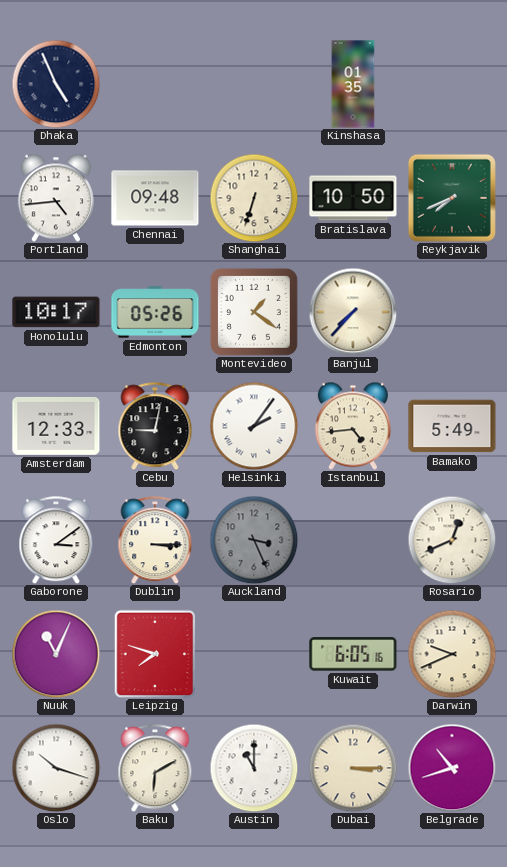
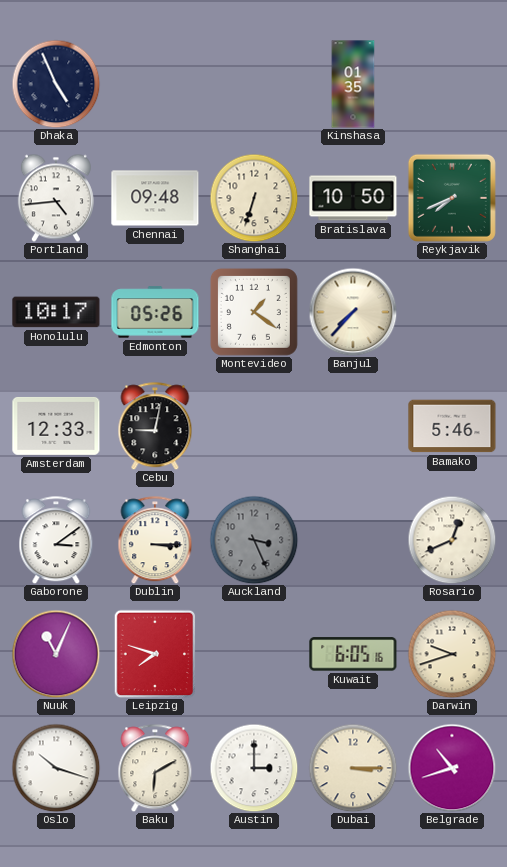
Helsinki: 2:06 -> none (254, 426)
Istanbul: 4:44 -> none (353, 426)
Bamako: 5:49 -> 5:46 (452, 426)
Darwin: 9:41 -> 9:42 (452, 654)
Austin: 11:00 -> 3:00 (254, 768)
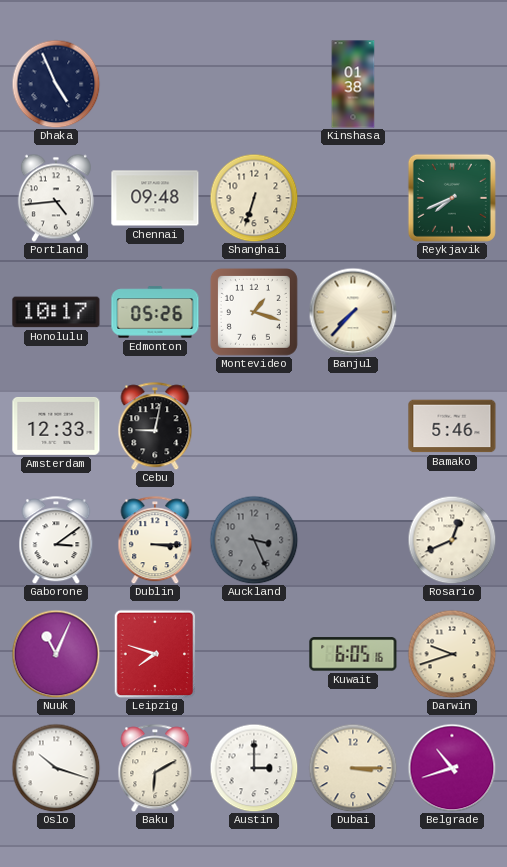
Kinshasa: 01:35 -> 01:38 (353, 84)
Bratislava: 10:50 -> none (353, 198)
Montevideo: 1:21 -> 1:18 (254, 312)
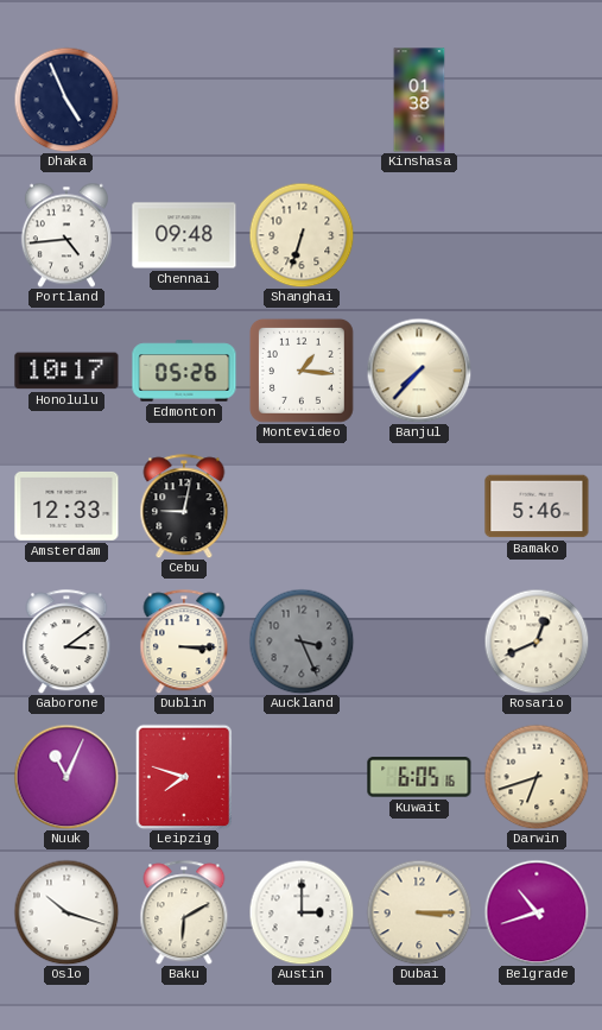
Reykjavik: 7:41 -> none (452, 198)
Montevideo: 1:18 -> 1:16 (302, 371)
Darwin: 9:42 -> 6:42 (537, 777)
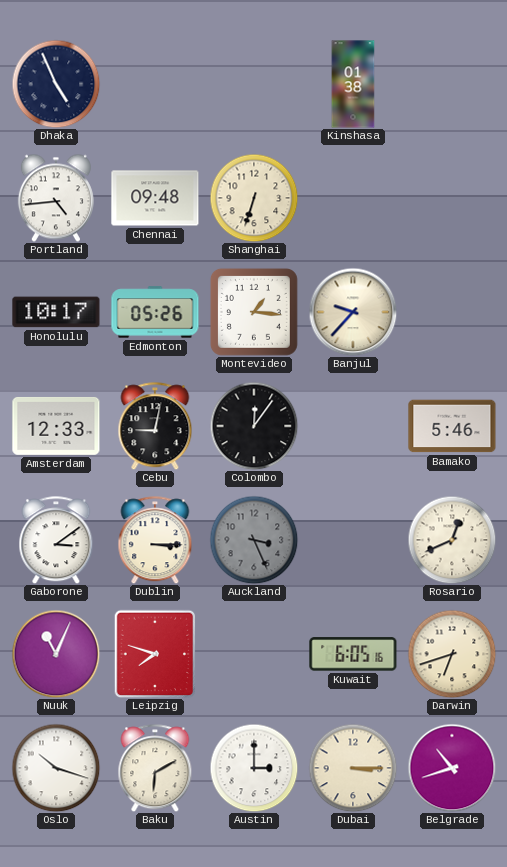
Banjul: 7:37 -> 9:37 (353, 312)
Colombo: none -> 12:06 (254, 426)
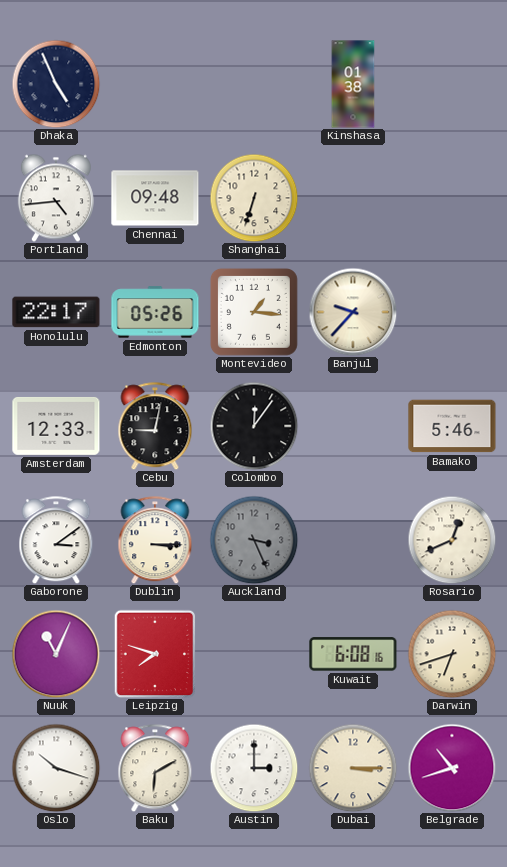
Honolulu: 10:17 -> 22:17 (56, 312)
Kuwait: 6:05 -> 6:08 (353, 654)
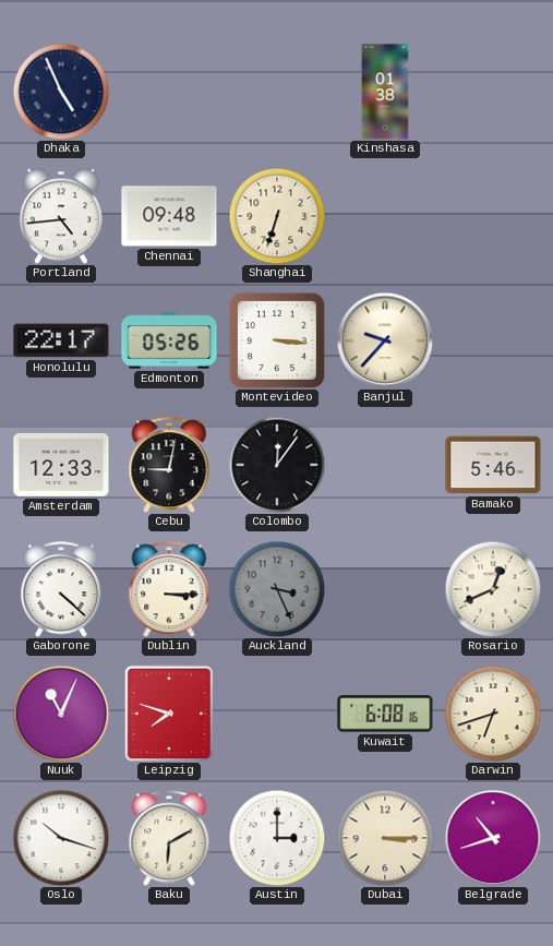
Montevideo: 1:16 -> 3:16 (277, 340)
Gaborone: 3:09 -> 4:22 (61, 589)
